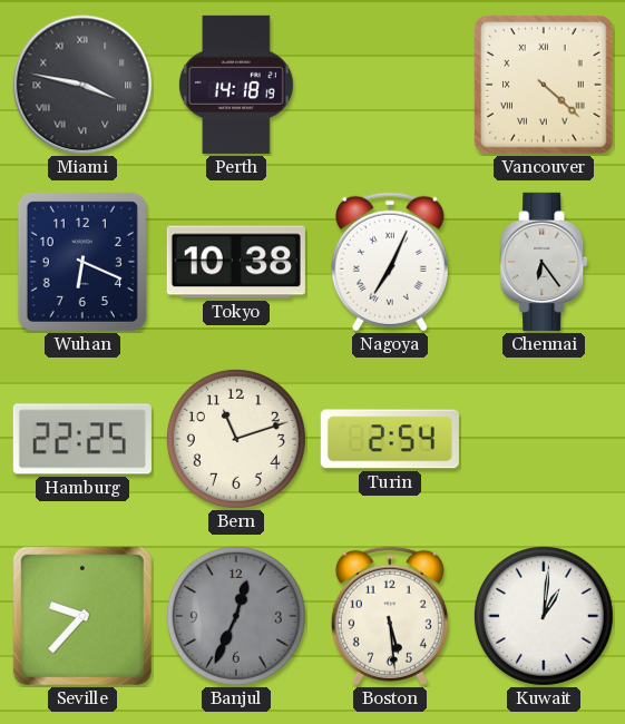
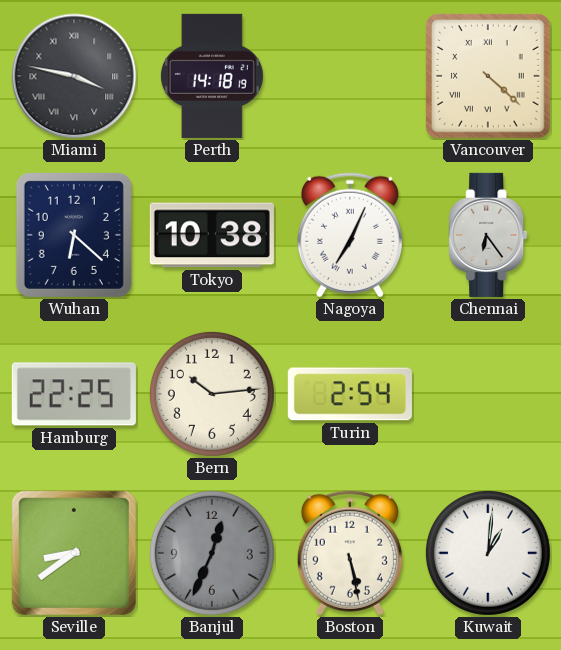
Wuhan: 6:19 -> 6:22 (74, 235)
Bern: 11:12 -> 10:14 (212, 394)
Seville: 9:37 -> 8:39 (74, 553)
Boston: 5:29 -> 5:28 (350, 553)
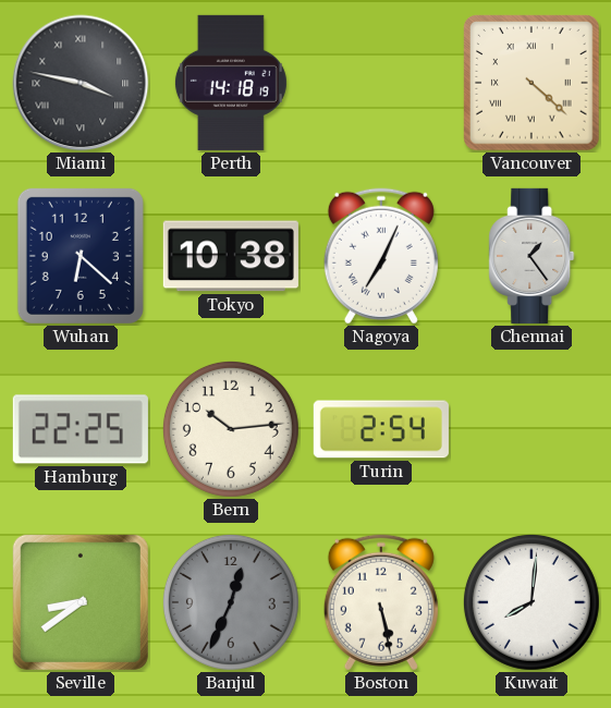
Chennai: 6:24 -> 1:24 (531, 256)
Kuwait: 1:01 -> 8:01 (531, 602)
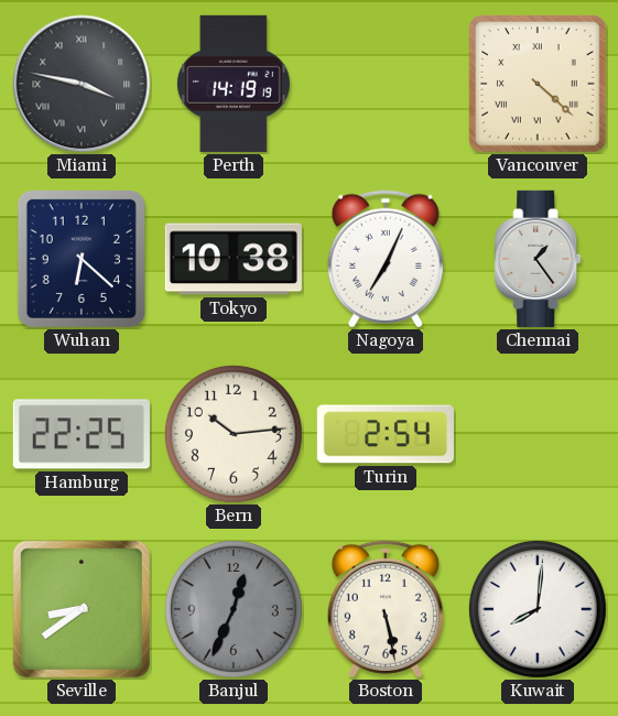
Perth: 14:18 -> 14:19 (234, 84)
